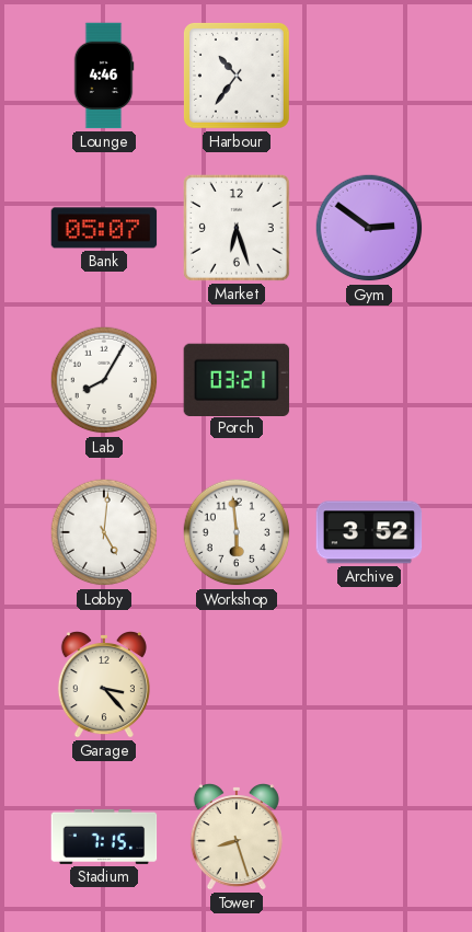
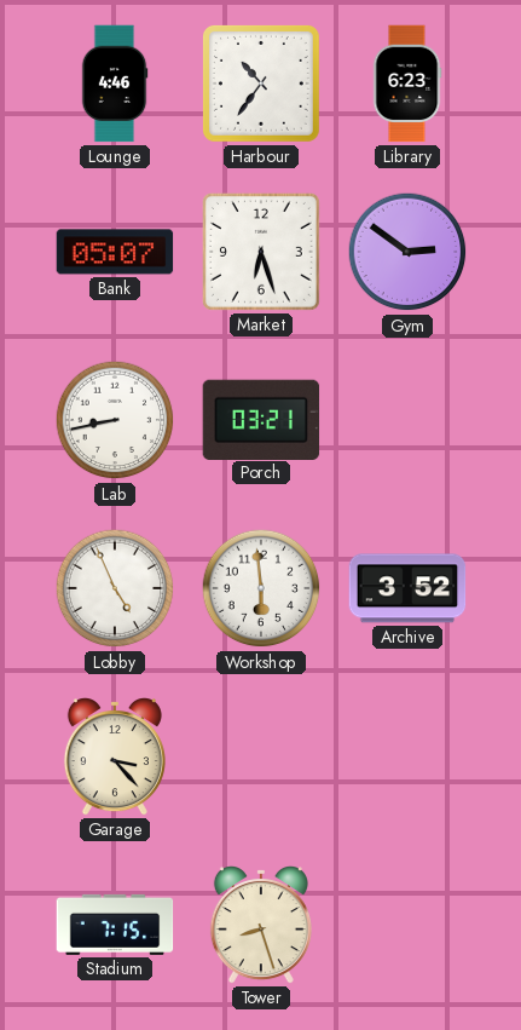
Library: none -> 6:23 (407, 84)
Lab: 8:05 -> 8:43 (115, 420)
Lobby: 5:01 -> 4:56 (115, 588)
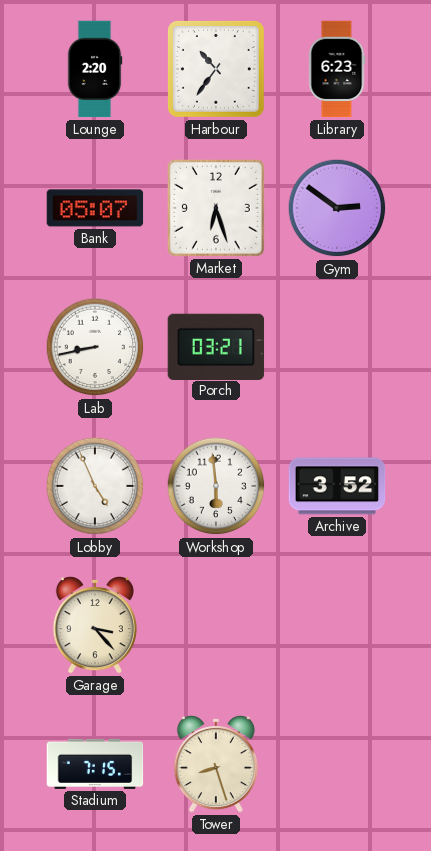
Lounge: 4:46 -> 2:20 (95, 69)
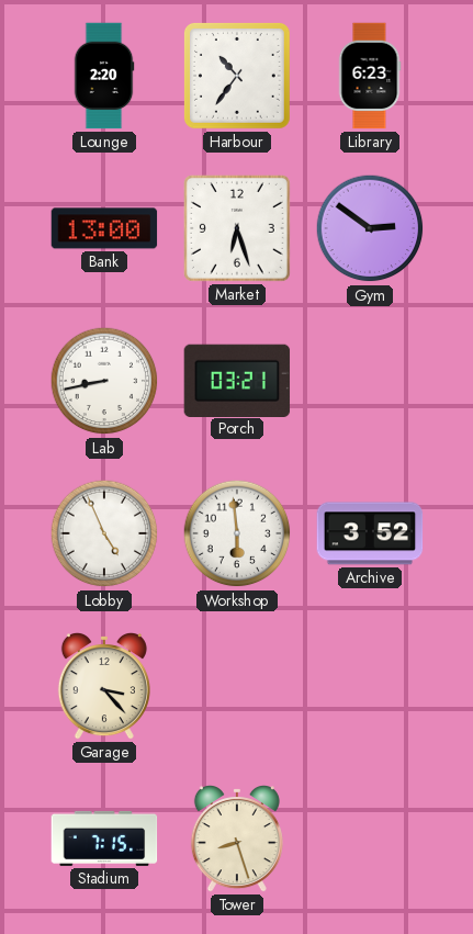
Bank: 05:07 -> 13:00 (104, 228)
